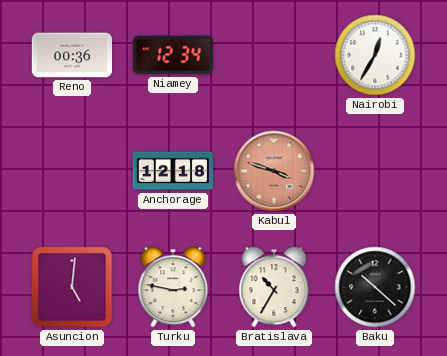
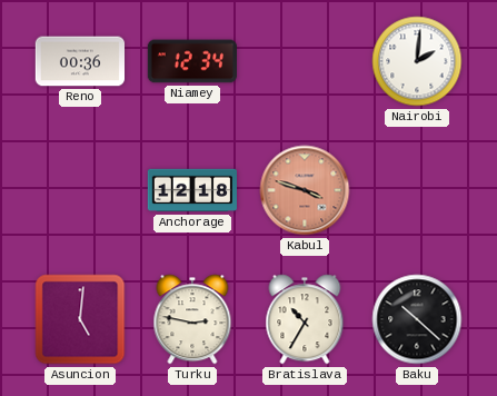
Nairobi: 12:35 -> 2:01 (417, 61)
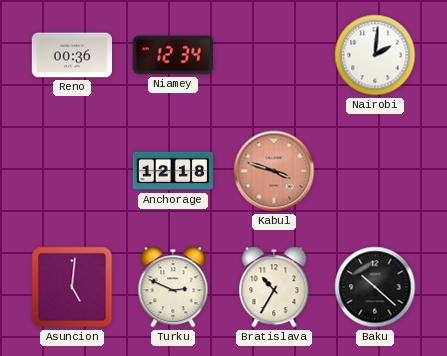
Turku: 2:47 -> 2:49 (173, 287)
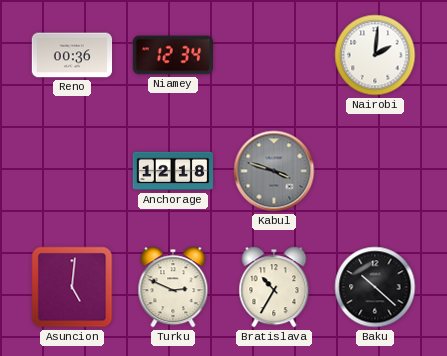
Kabul dial: salmon -> grey (274, 171)
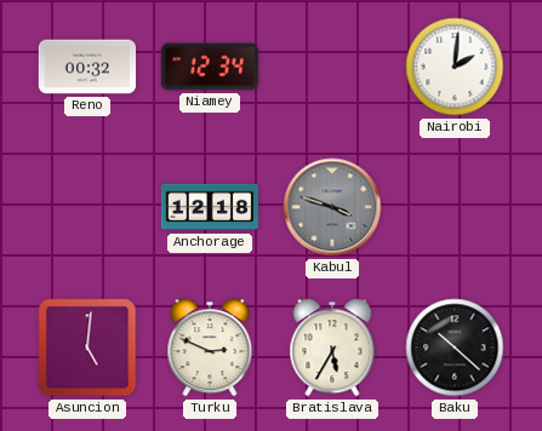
Reno: 00:36 -> 00:32 (87, 67)
Bratislava: 10:35 -> 5:35 (332, 347)
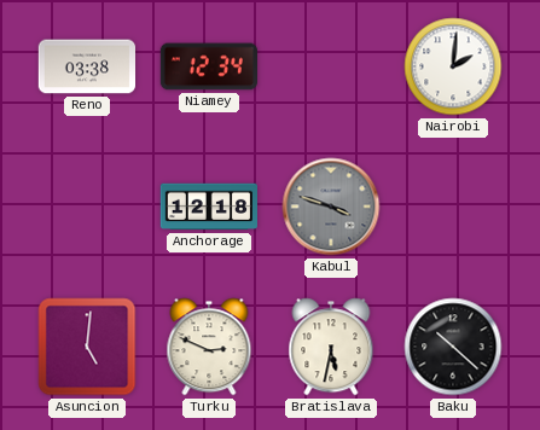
Reno: 00:32 -> 03:38 (87, 66)
Bratislava: 5:35 -> 5:32 (331, 347)
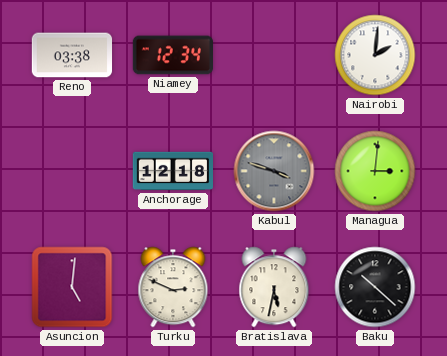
Managua: none -> 3:01 (375, 171)
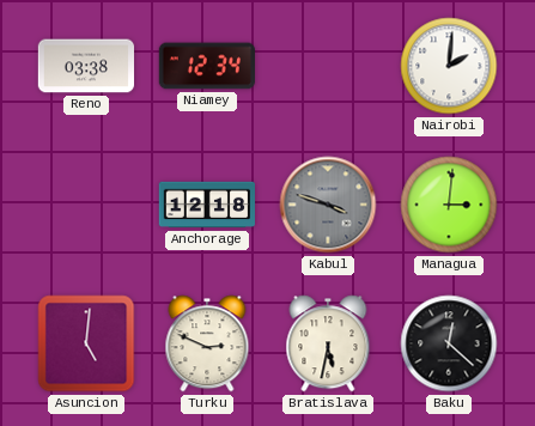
Baku: 10:22 -> 12:22 (449, 343)
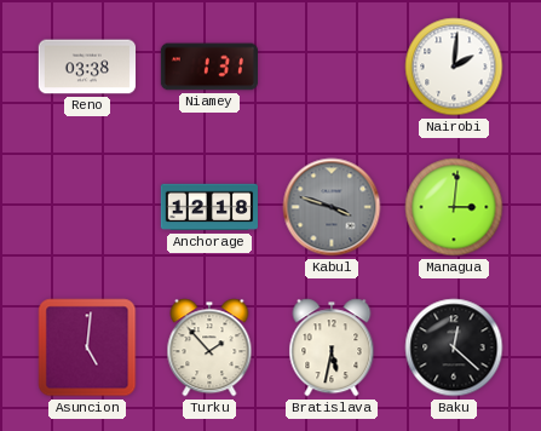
Niamey: 12:34 -> 1:31 (208, 67)
Turku: 2:49 -> 1:53 (209, 347)
